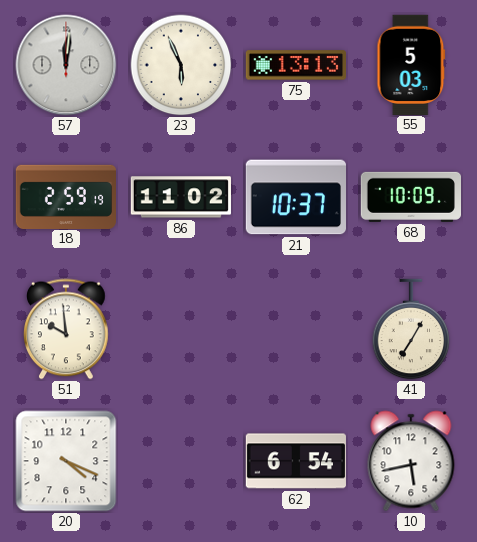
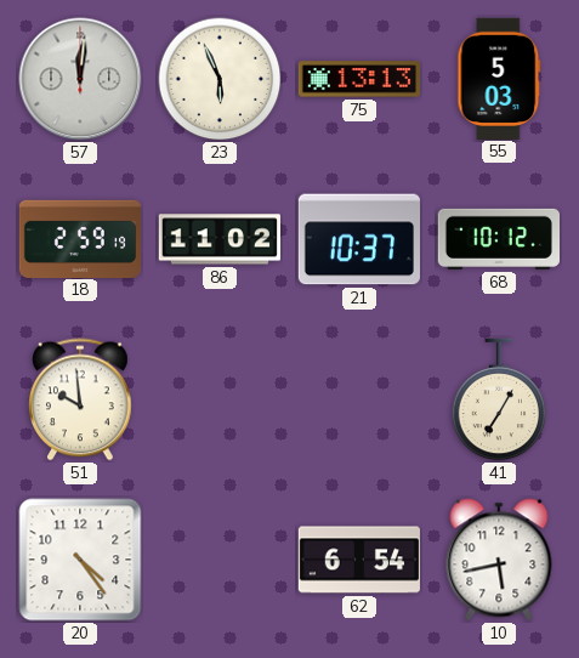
68: 10:09 -> 10:12 (498, 239)
20: 4:19 -> 4:24 (80, 560)
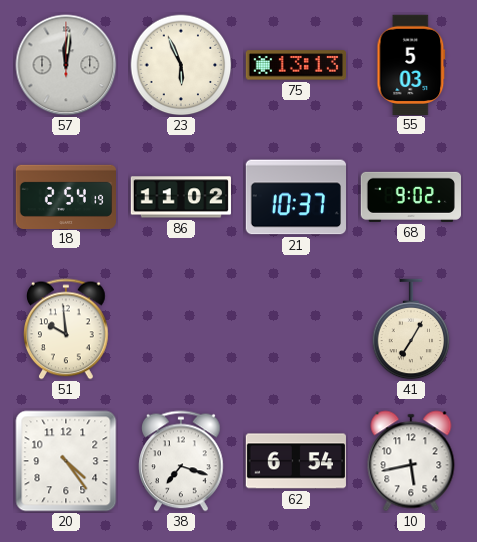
18: 2:59 -> 2:54 (65, 196)
68: 10:12 -> 9:02 (410, 197)
38: none -> 7:18 (182, 461)
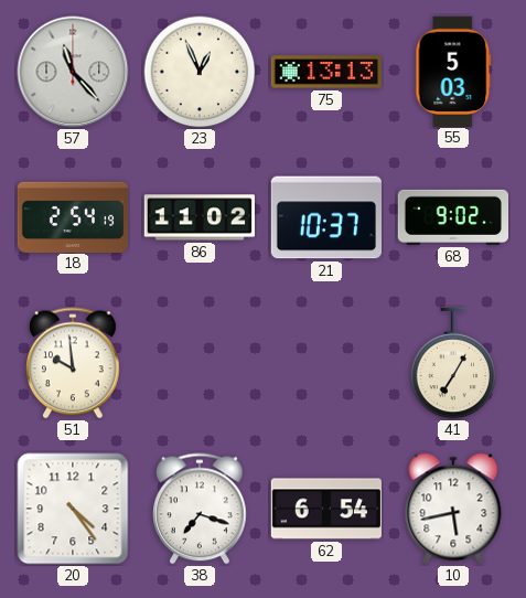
57: 12:01 -> 11:23 (73, 72)
23: 5:56 -> 12:56 (200, 72)
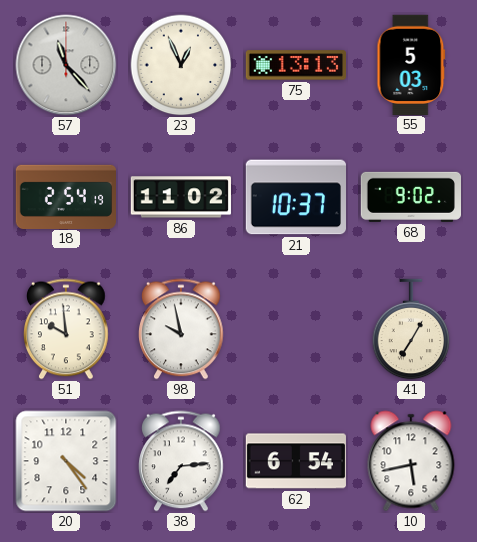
98: none -> 9:58 (182, 329)
38: 7:18 -> 7:14 (182, 461)
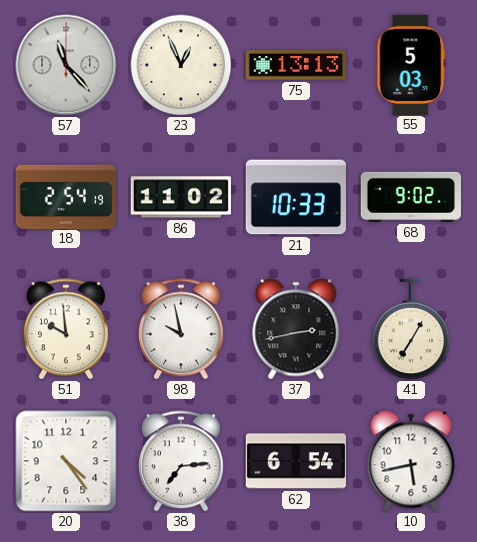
21: 10:37 -> 10:33 (295, 197)
37: none -> 2:43 (296, 329)
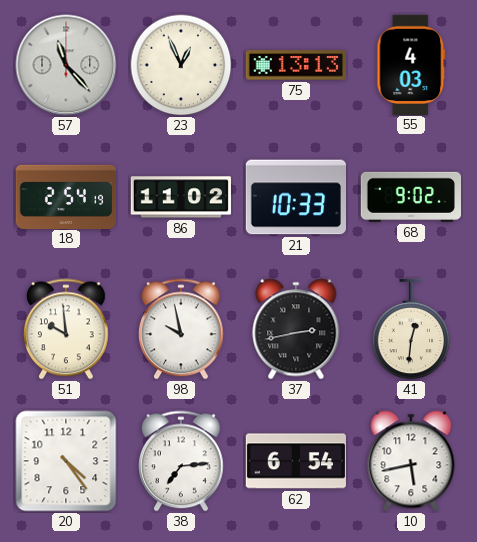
55: 5:03 -> 4:03 (411, 64)
41: 7:05 -> 12:31 (411, 329)
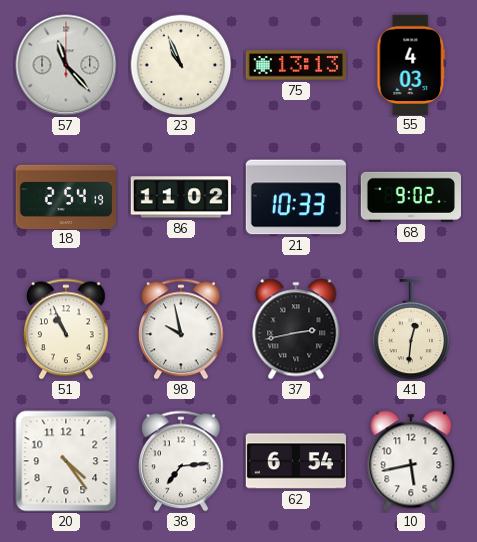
23: 12:56 -> 10:56 (181, 65)
51: 9:59 -> 10:56 (67, 329)
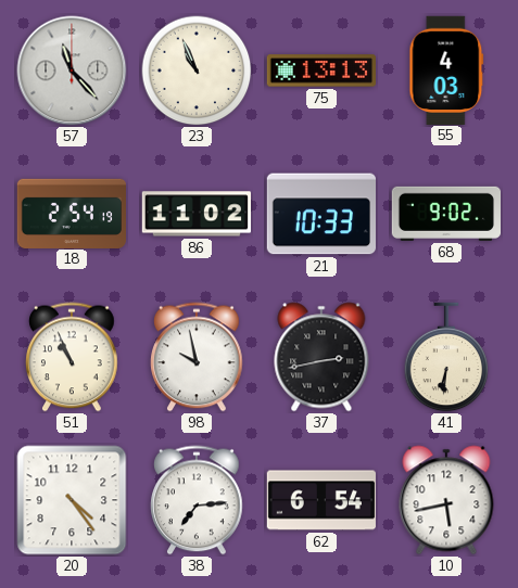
41: 12:31 -> 6:31 (446, 357)
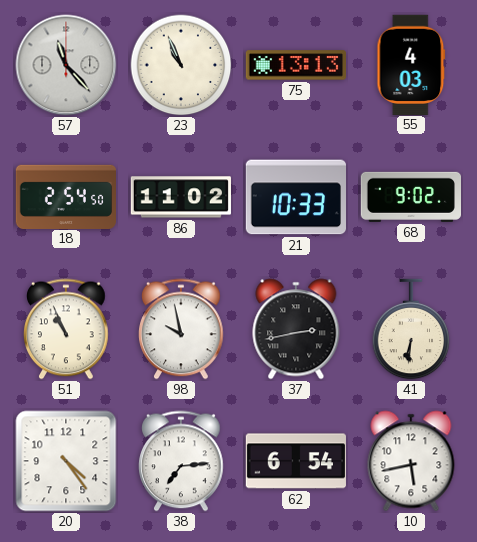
18: 2:54:19 -> 2:54:50 (65, 196)
